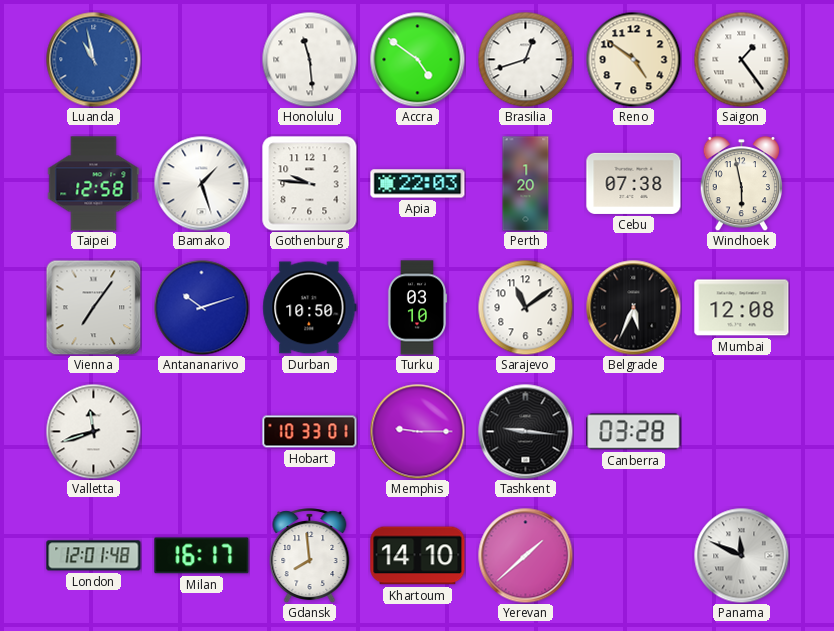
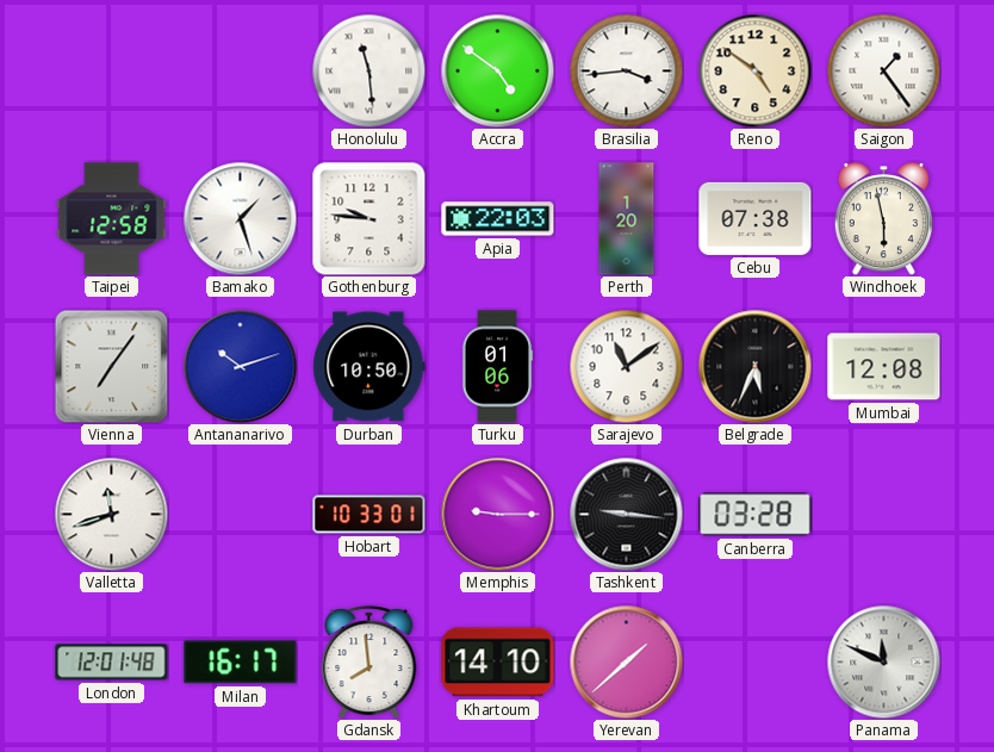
Luanda: 10:58 -> none (93, 59)
Brasilia: 12:42 -> 3:44 (626, 70)
Turku: 03:10 -> 01:06 (497, 367)
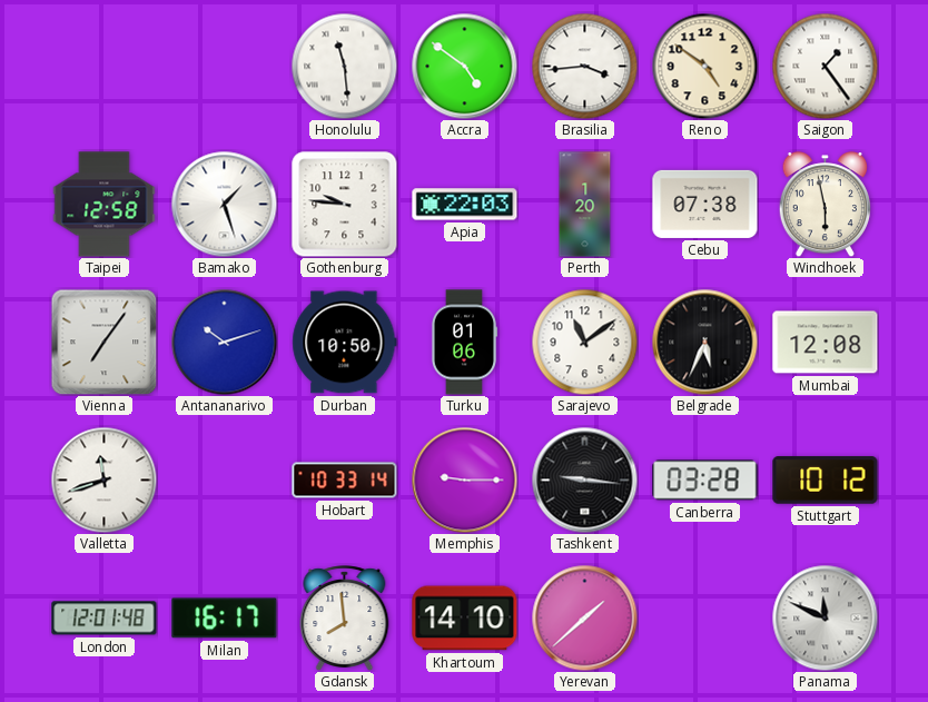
Hobart: 10:33:01 -> 10:33:14 (345, 481)
Stuttgart: none -> 10:12 (826, 481)
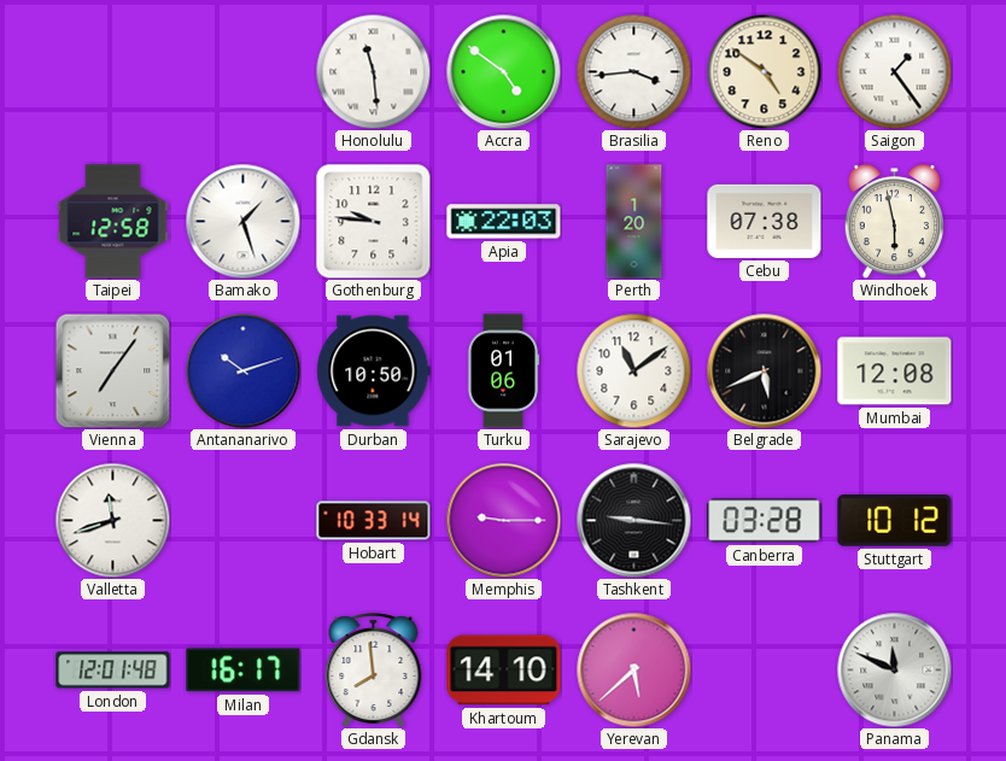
Belgrade: 5:34 -> 5:41 (764, 370)
Yerevan: 1:38 -> 5:38 (633, 669)
